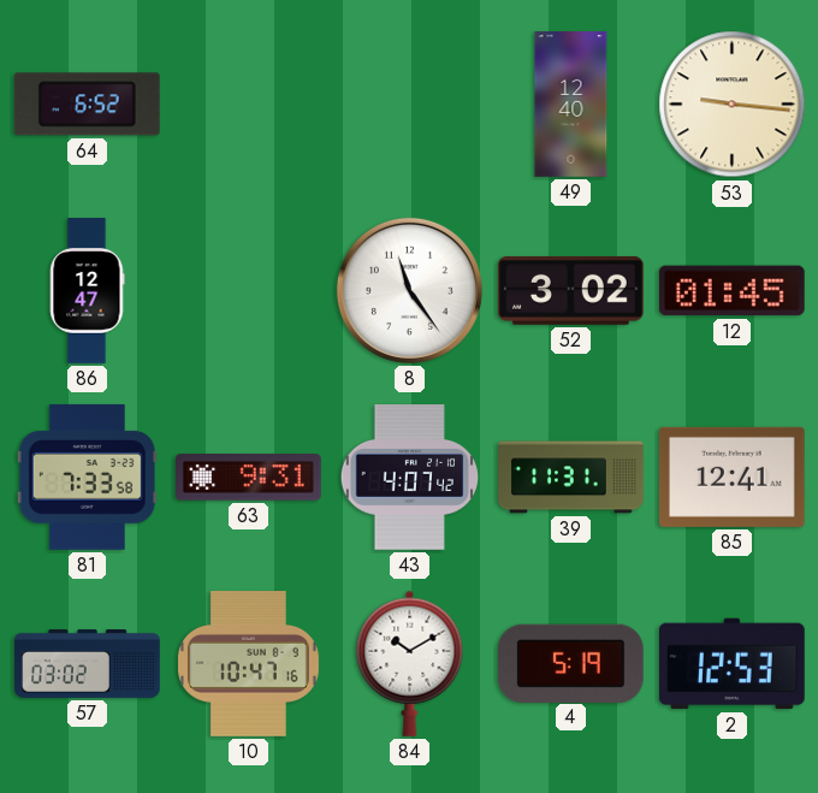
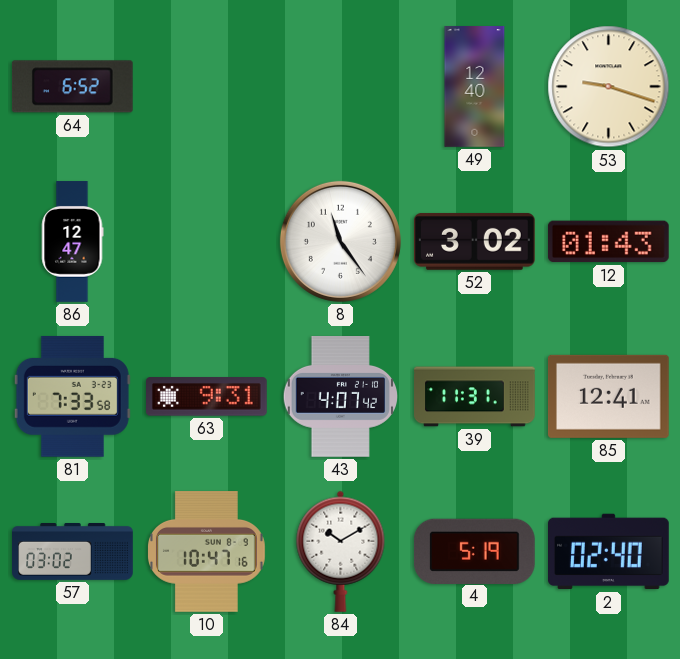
53: 9:16 -> 9:18 (609, 87)
12: 01:45 -> 01:43 (608, 242)
2: 12:53 -> 02:40 (609, 552)
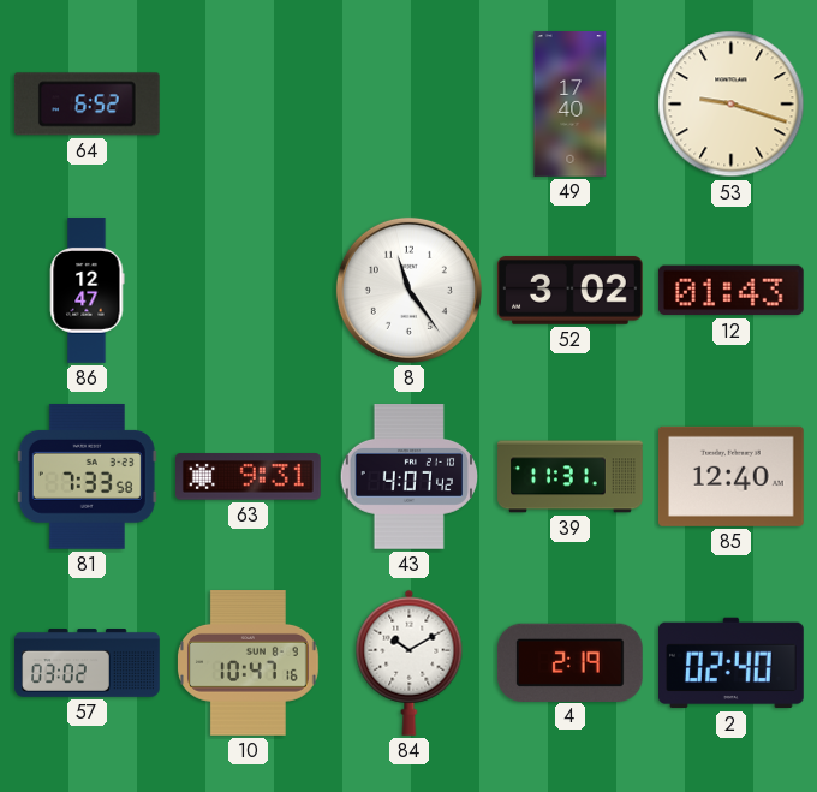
49: 12:40 -> 17:40 (571, 105)
85: 12:41 -> 12:40 (730, 476)
4: 5:19 -> 2:19 (571, 662)
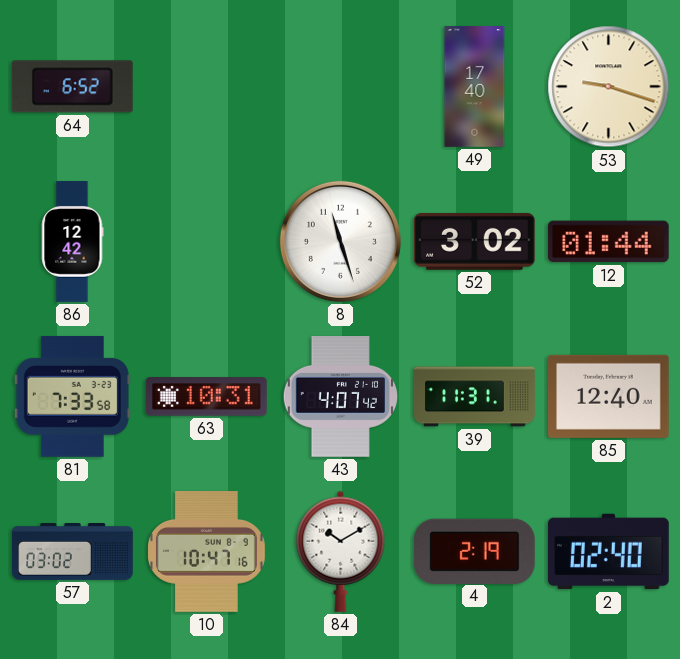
86: 12:47 -> 12:42 (73, 242)
8: 11:24 -> 11:27 (340, 241)
12: 01:43 -> 01:44 (608, 242)
63: 9:31 -> 10:31 (207, 397)
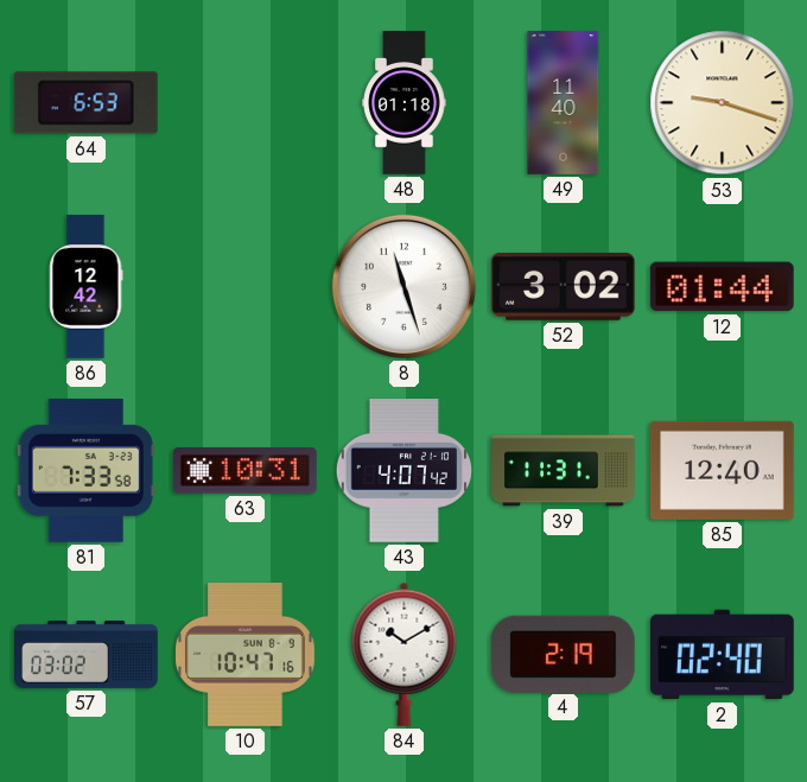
64: 6:52 -> 6:53 (85, 103)
48: none -> 01:18 (405, 103)
49: 17:40 -> 11:40 (564, 103)
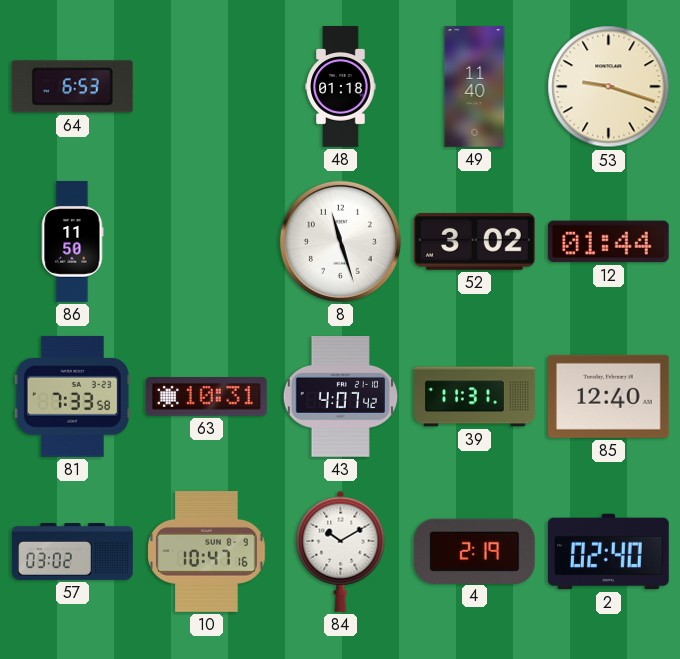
86: 12:42 -> 11:50 (73, 242)
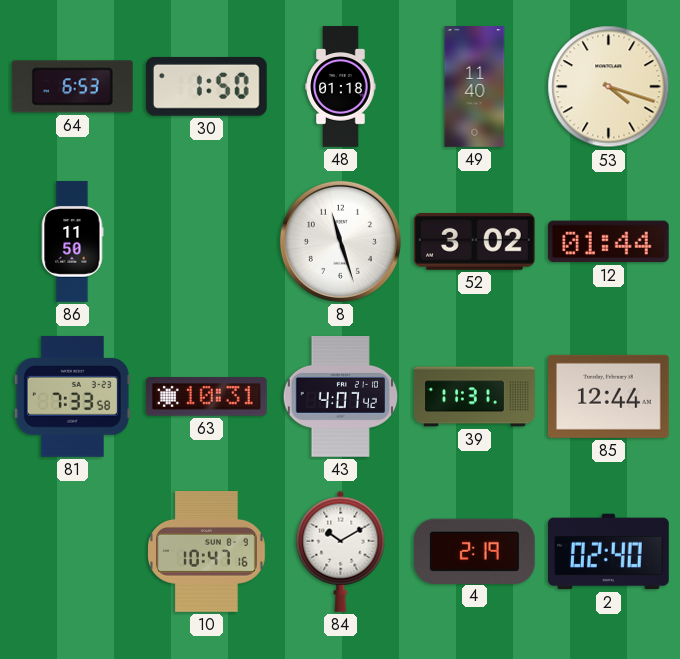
30: none -> 1:50 (206, 86)
53: 9:18 -> 4:18 (609, 87)
85: 12:40 -> 12:44 (608, 396)
57: 03:02 -> none (73, 552)
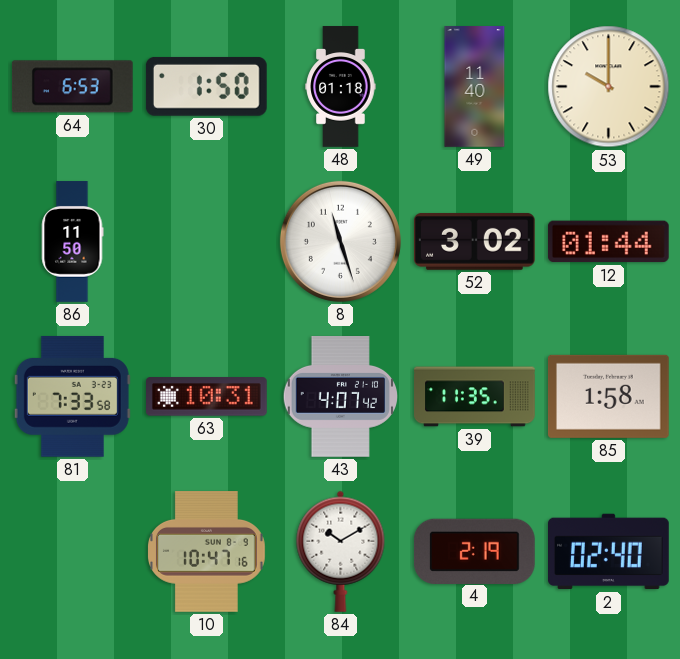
53: 4:18 -> 10:00 (609, 87)
39: 11:31 -> 11:35 (475, 397)
85: 12:44 -> 1:58 (608, 396)
